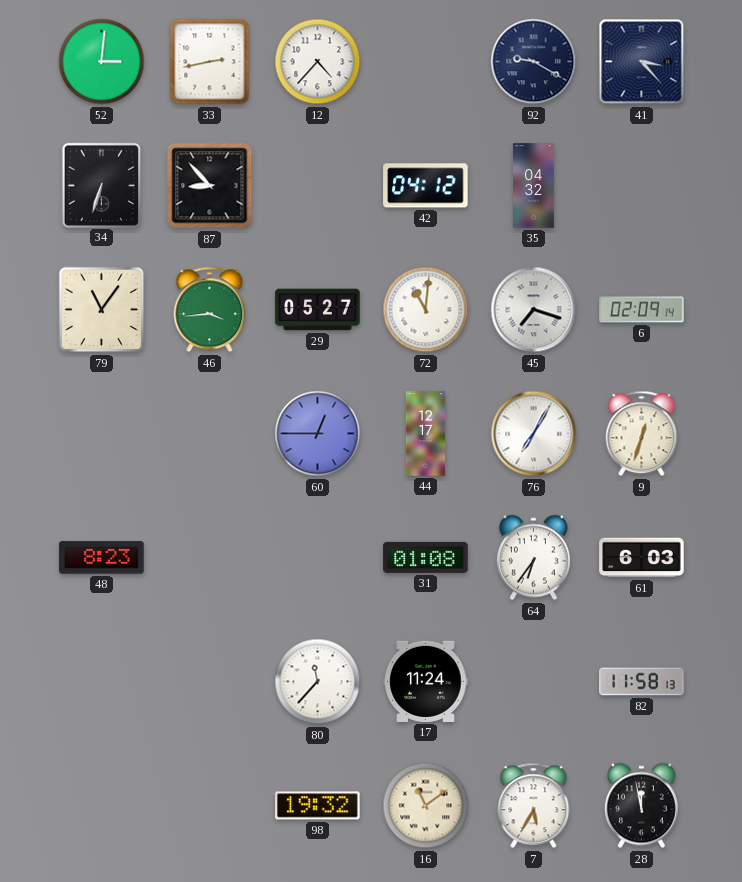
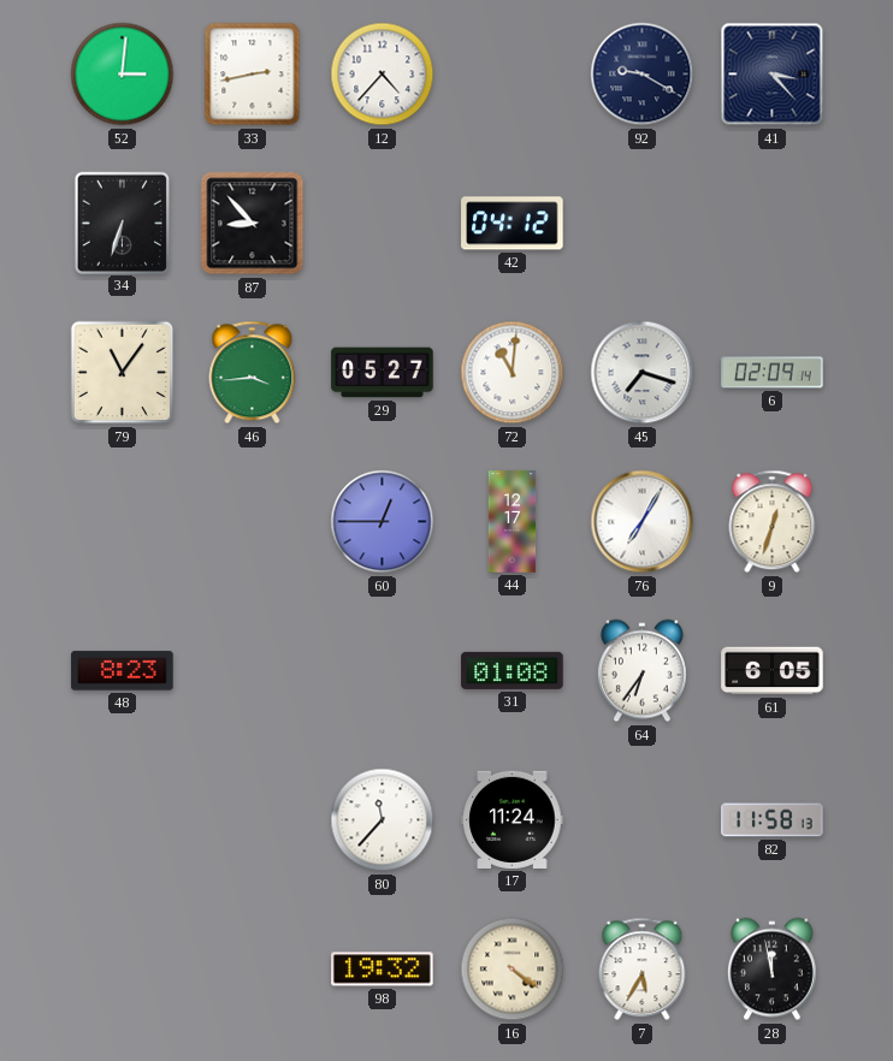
35: 04:32 -> none (534, 186)
61: 6:03 -> 6:05 (773, 671)
16: 11:09 -> 4:21 (513, 970)
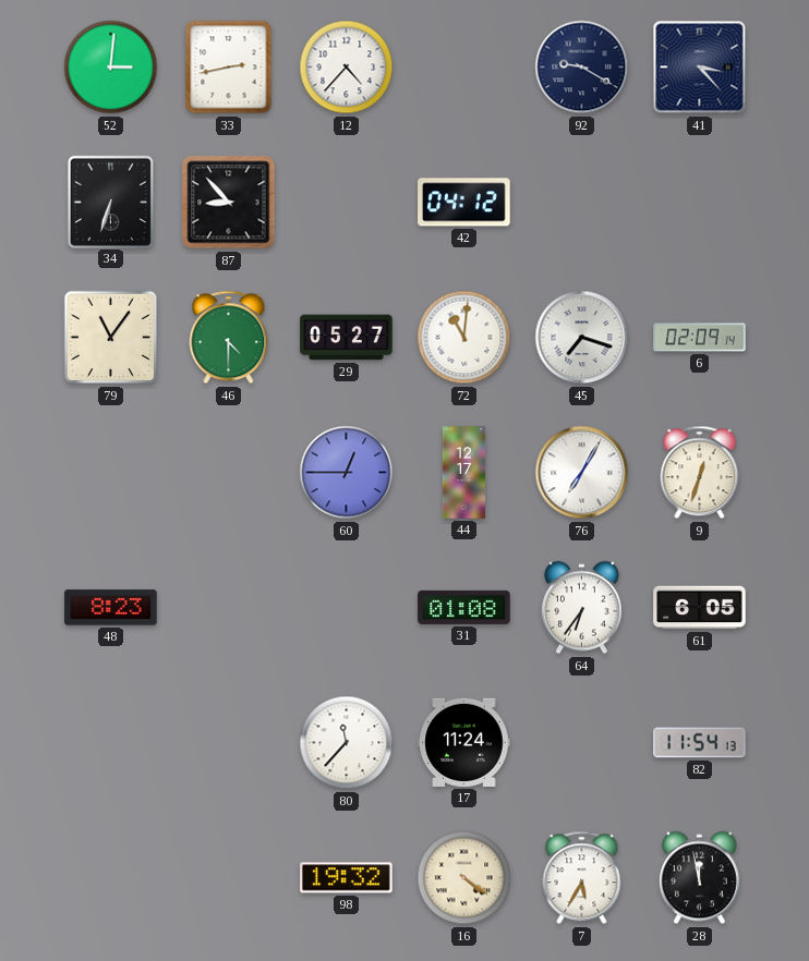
46: 3:44 -> 4:30 (229, 338)
82: 11:58 -> 11:54 (700, 743)
